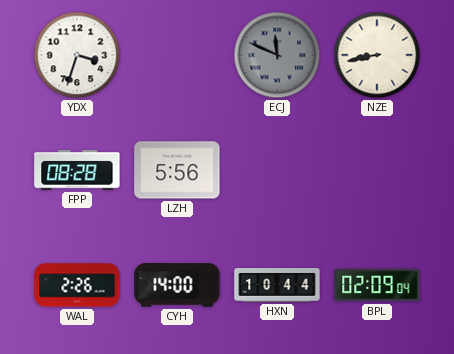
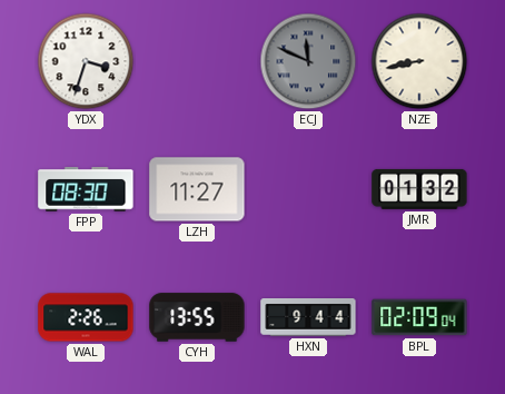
FPP: 08:28 -> 08:30 (86, 189)
LZH: 5:56 -> 11:27 (197, 189)
JMR: none -> 01:32 (419, 189)
CYH: 14:00 -> 13:55 (197, 317)
HXN: 10:44 -> 9:44 (308, 318)
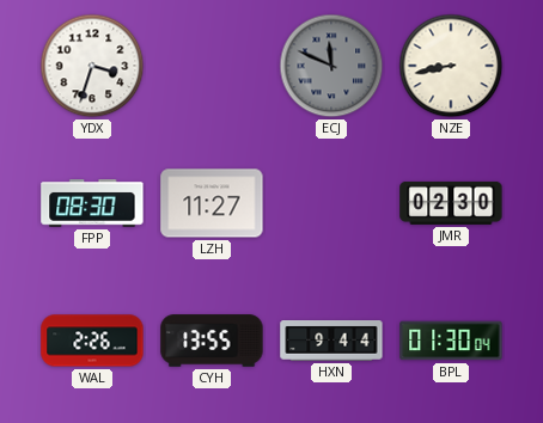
JMR: 01:32 -> 02:30 (451, 203)
BPL: 02:09 -> 01:30 (451, 341)
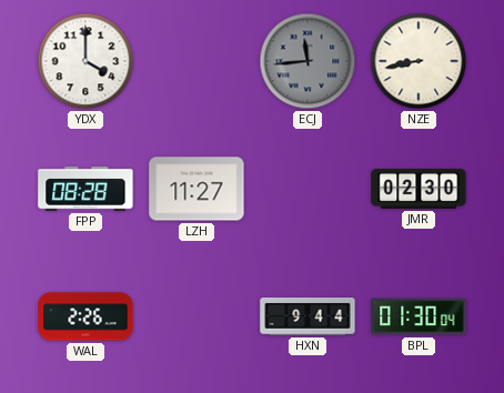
YDX: 3:33 -> 4:00 (85, 61)
ECJ: 11:49 -> 11:44 (308, 61)
FPP: 08:30 -> 08:28 (85, 189)
CYH: 13:55 -> none (212, 341)
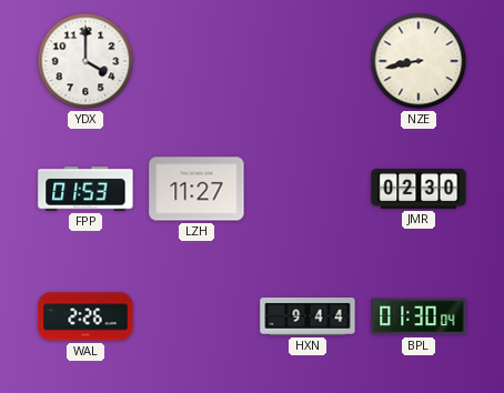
ECJ: 11:44 -> none (308, 61)
FPP: 08:28 -> 01:53 (85, 189)
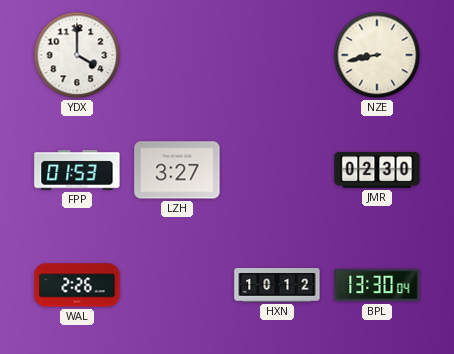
LZH: 11:27 -> 3:27 (177, 170)
HXN: 9:44 -> 10:12 (277, 286)
BPL: 01:30 -> 13:30 (377, 285)
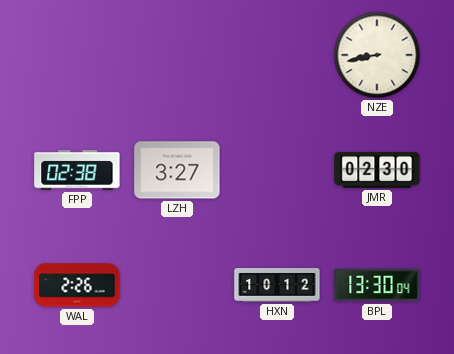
YDX: 4:00 -> none (77, 55)
FPP: 01:53 -> 02:38 (77, 170)
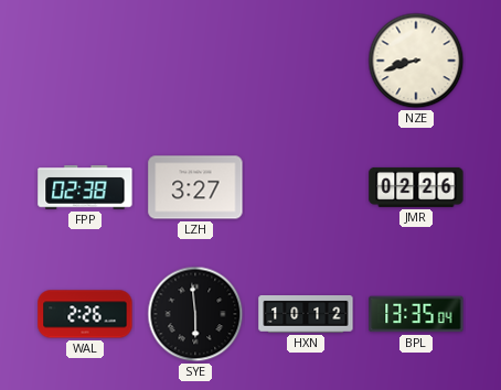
NZE: 8:43 -> 8:42 (416, 61)
JMR: 02:30 -> 02:26 (416, 187)
SYE: none -> 5:59 (195, 314)
BPL: 13:30 -> 13:35 (416, 314)
